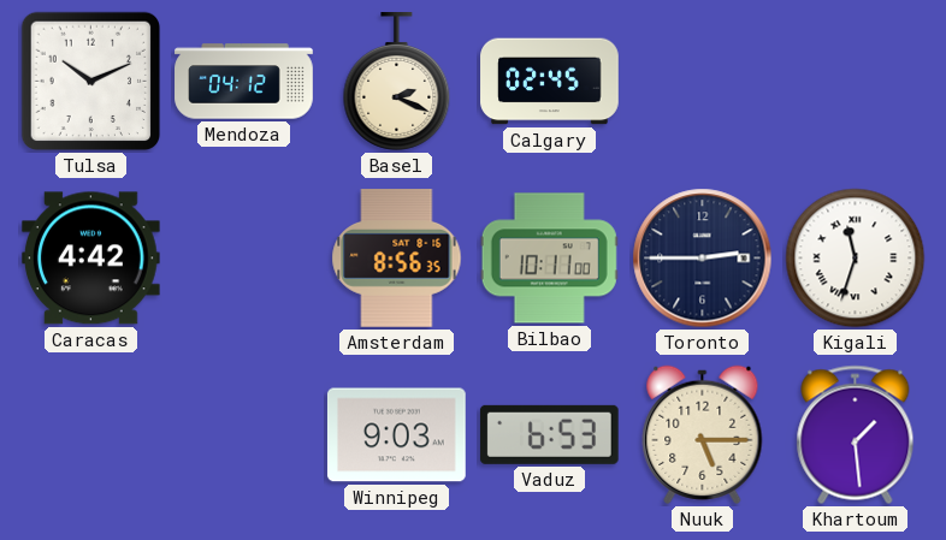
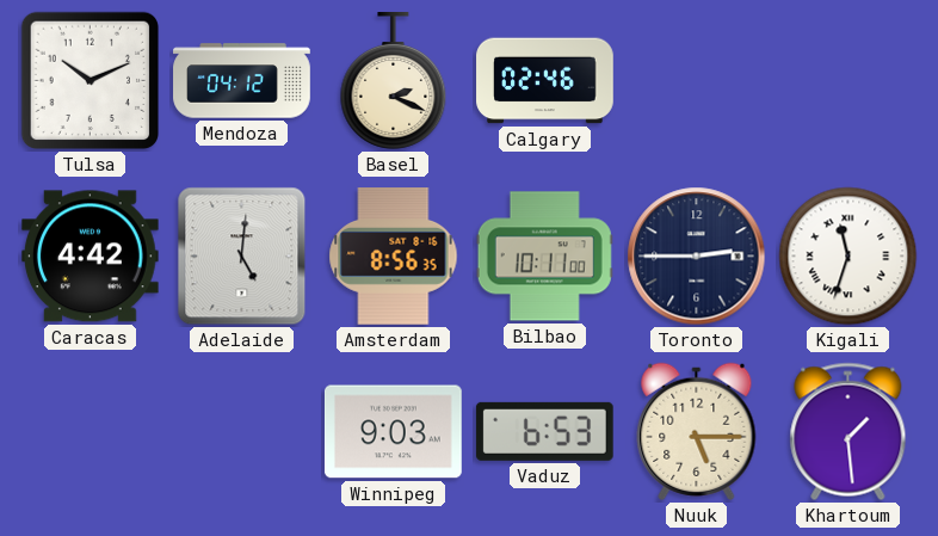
Calgary: 02:45 -> 02:46 (545, 81)
Adelaide: none -> 5:01 (242, 257)
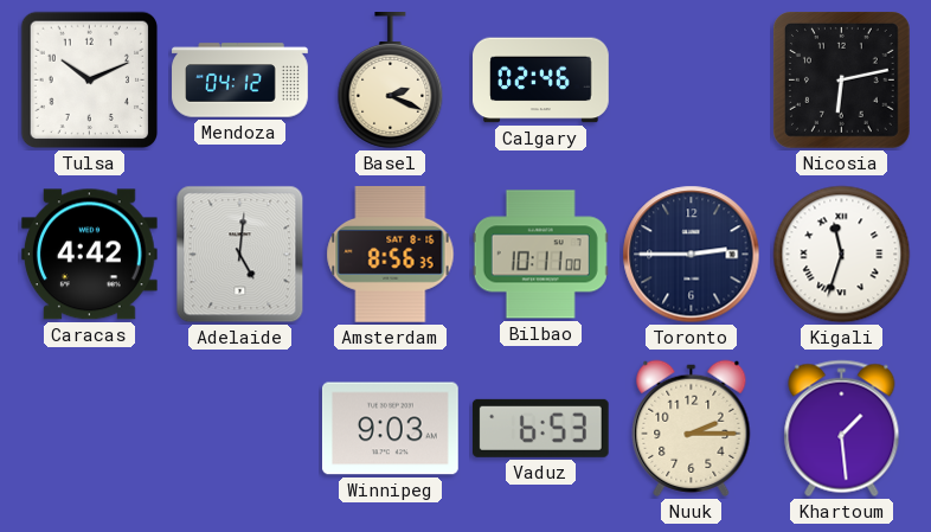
Nicosia: none -> 6:13 (842, 81)
Nuuk: 5:15 -> 2:15 (692, 428)
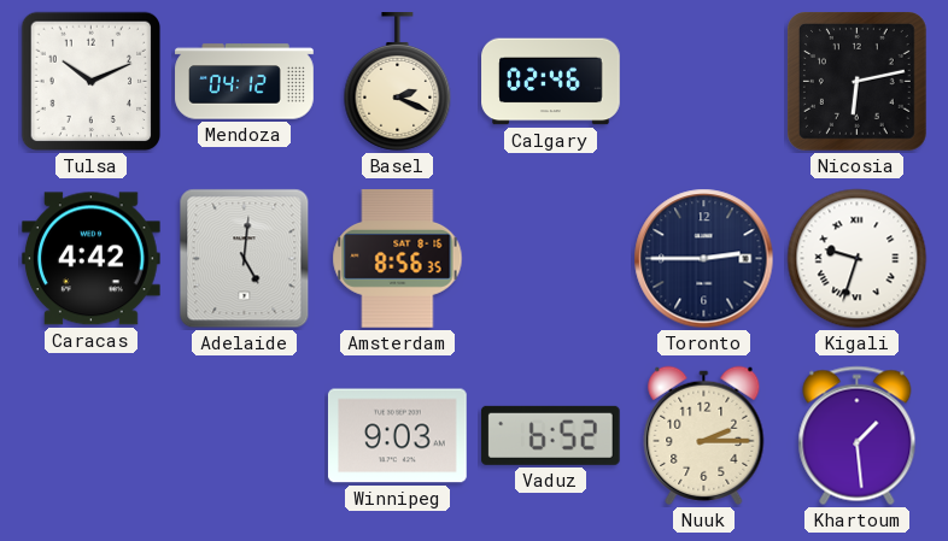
Bilbao: 10:11 -> none (540, 255)
Kigali: 11:33 -> 9:33 (858, 259)
Vaduz: 6:53 -> 6:52 (550, 435)
